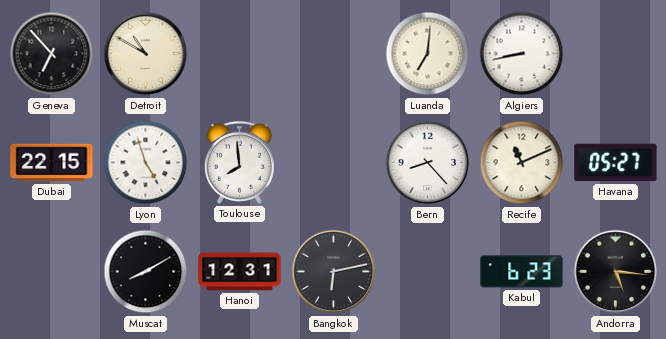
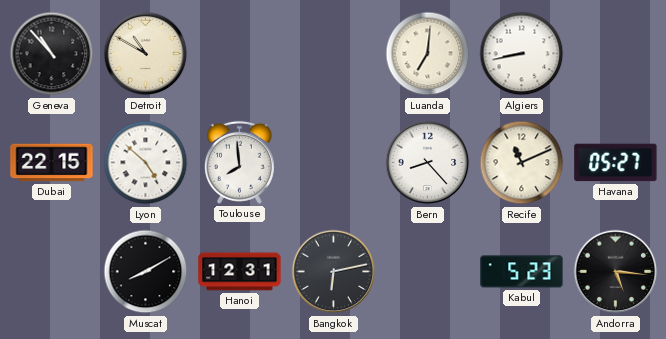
Geneva: 6:53 -> 10:53 (52, 54)
Lyon: 4:57 -> 4:52 (146, 163)
Kabul: 6:23 -> 5:23 (522, 272)
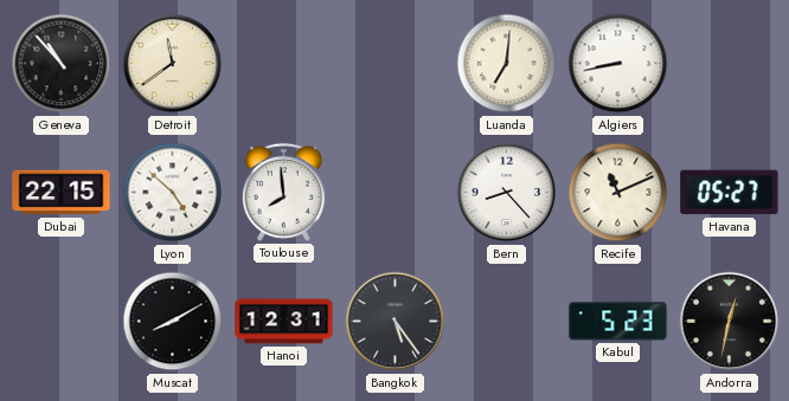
Detroit: 10:50 -> 11:39 (173, 64)
Bangkok: 6:13 -> 5:24 (396, 322)
Andorra: 5:16 -> 12:32 (730, 322)
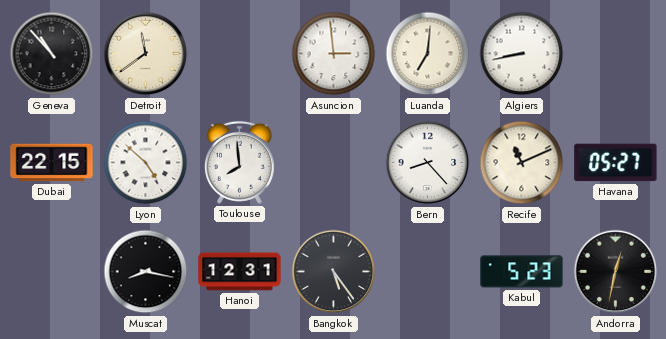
Asuncion: none -> 2:59 (334, 54)
Muscat: 8:10 -> 8:17 (146, 272)
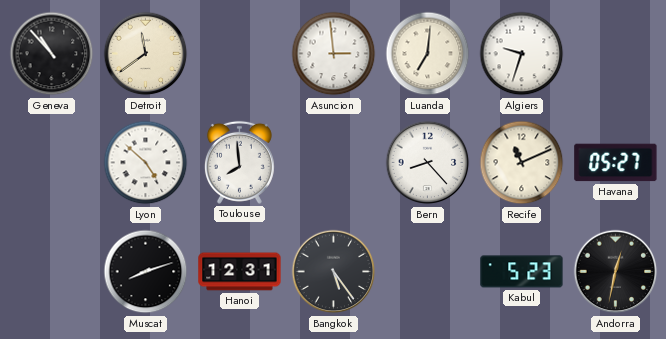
Algiers: 8:43 -> 9:33 (522, 54)
Dubai: 22:15 -> none (52, 163)
Muscat: 8:17 -> 8:12 (146, 272)
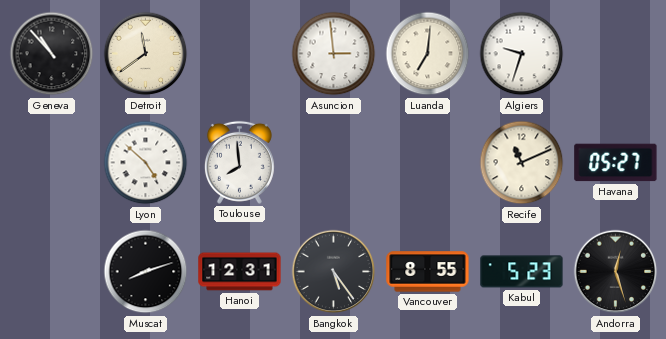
Bern: 8:23 -> none (428, 163)
Vancouver: none -> 8:55 (428, 272)
Andorra: 12:32 -> 12:27 (616, 272)
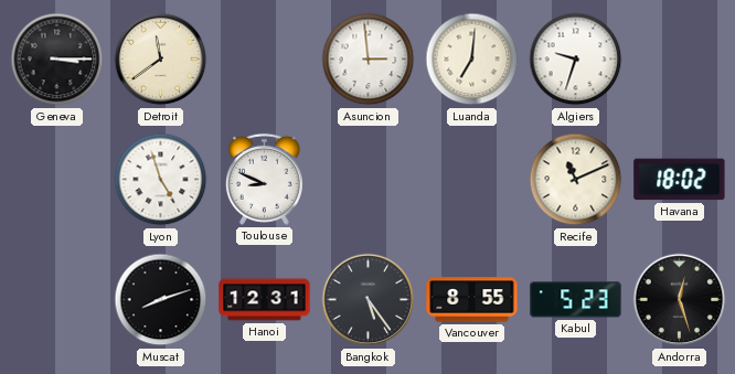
Geneva: 10:53 -> 3:15 (57, 60)
Lyon: 4:52 -> 4:57 (161, 180)
Toulouse: 7:59 -> 8:49 (264, 179)
Havana: 05:27 -> 18:02 (680, 180)
